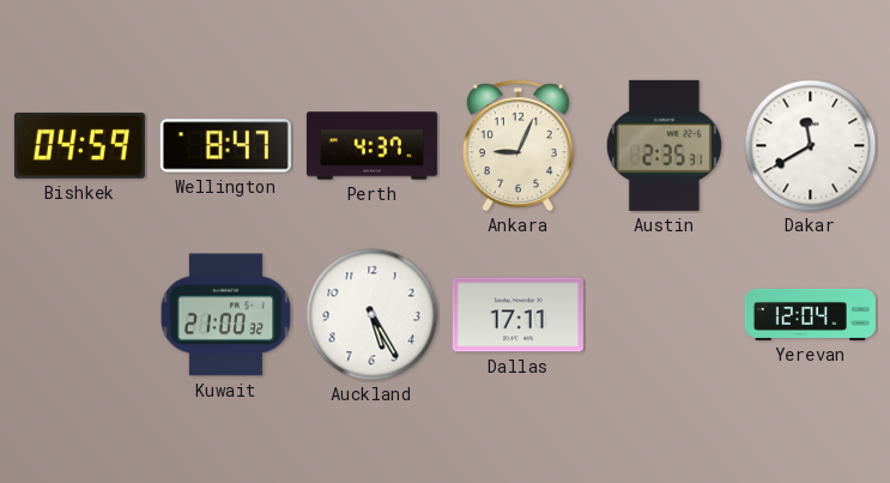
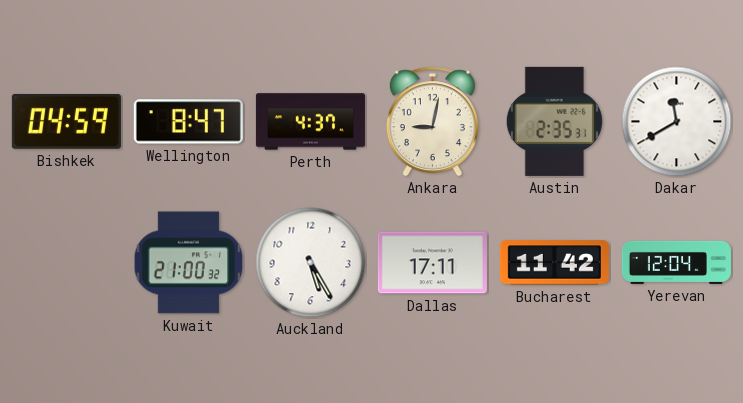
Ankara: 9:04 -> 9:02 (432, 122)
Bucharest: none -> 11:42 (554, 263)
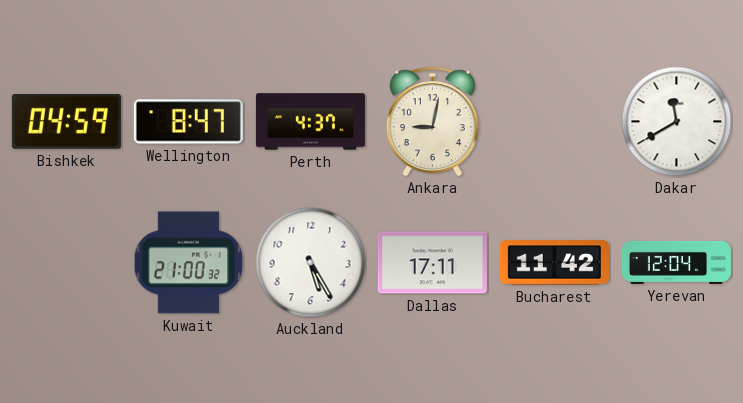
Austin: 2:35 -> none (554, 121)
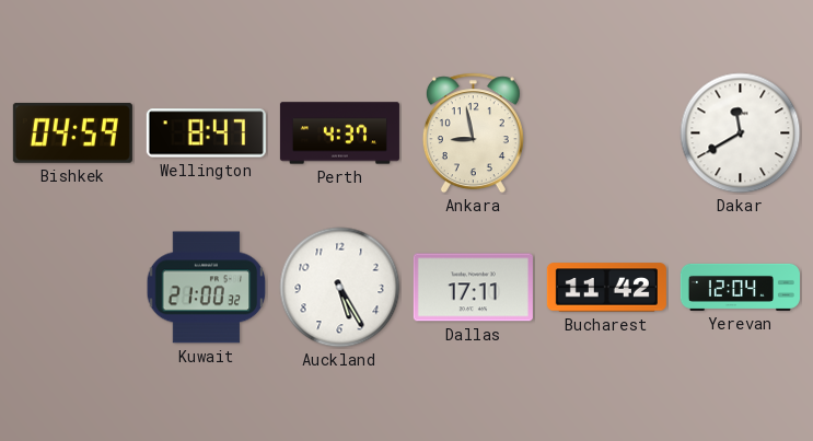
Ankara: 9:02 -> 8:58 (473, 134)
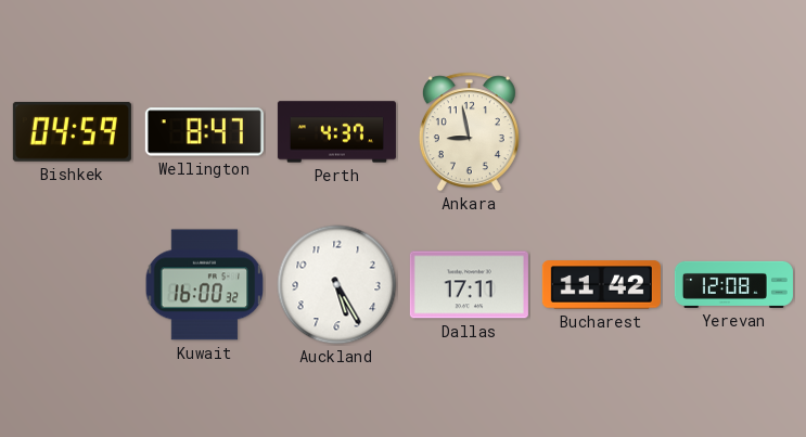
Dakar: 11:40 -> none (741, 134)
Kuwait: 21:00 -> 16:00 (205, 285)
Yerevan: 12:04 -> 12:08 (733, 284)
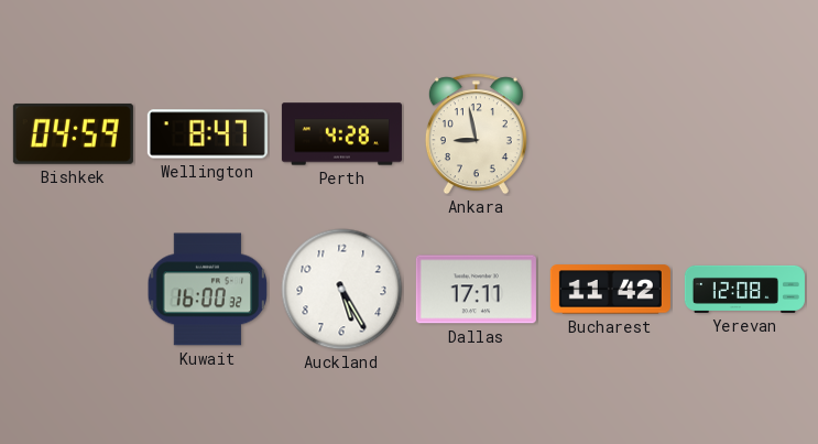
Perth: 4:37 -> 4:28 (341, 134)
